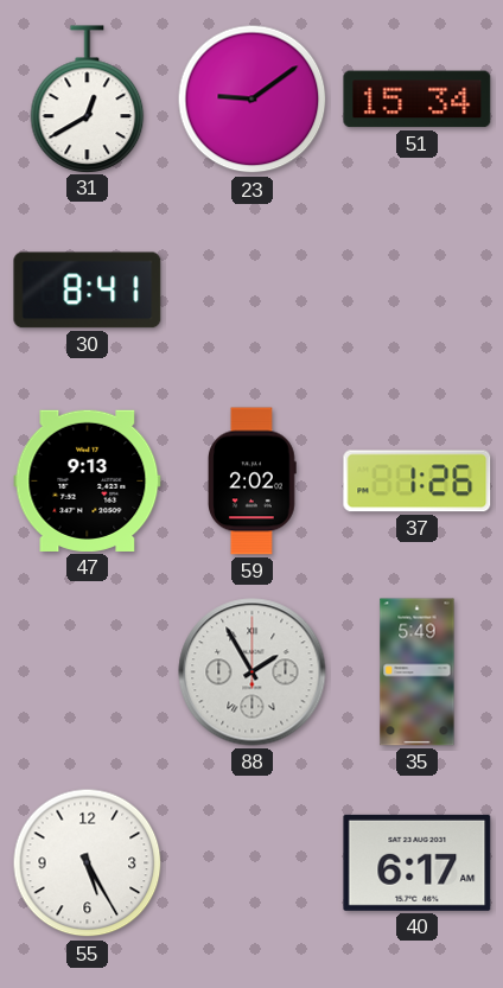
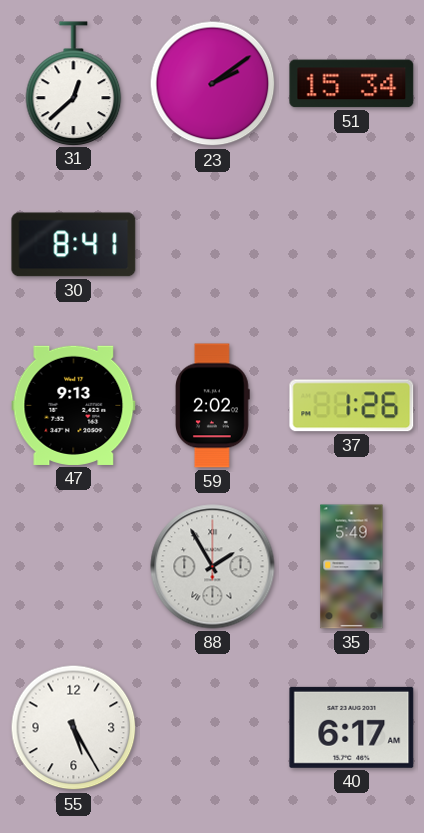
31: 12:40 -> 12:38 (74, 83)
23: 9:09 -> 2:09 (213, 84)
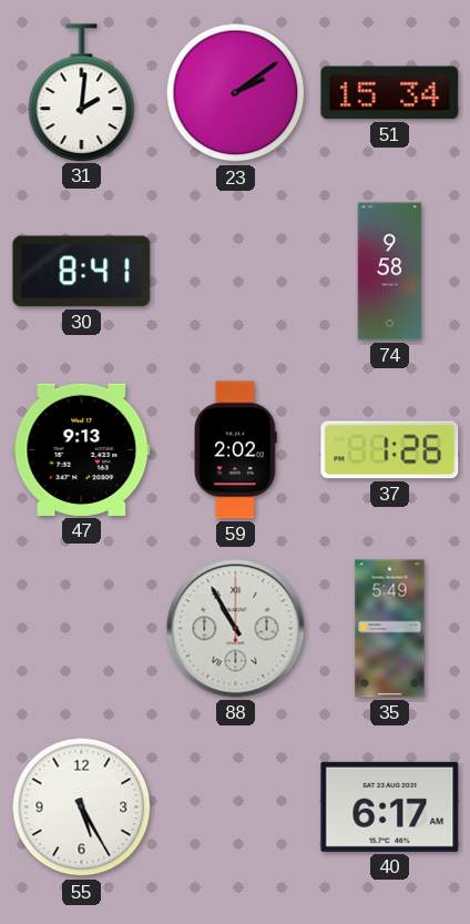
31: 12:38 -> 2:01 (82, 92)
74: none -> 9:58 (390, 272)
88: 1:55 -> 10:55 (236, 629)
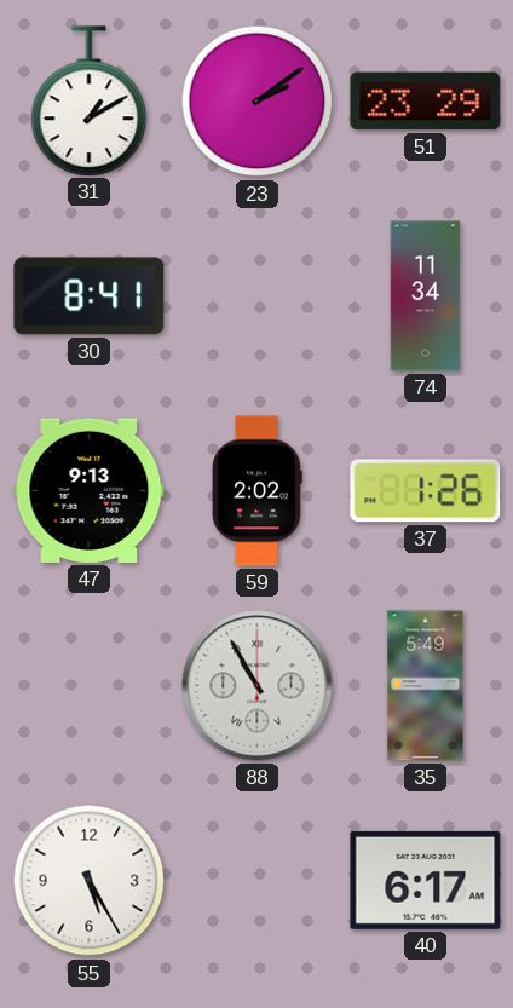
31: 2:01 -> 1:10 (90, 100)
51: 15:34 -> 23:29 (426, 102)
74: 9:58 -> 11:34 (426, 296)
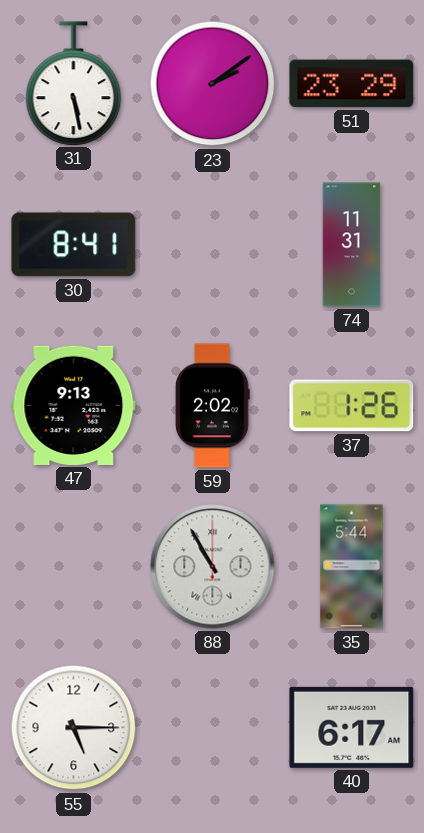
31: 1:10 -> 5:28 (74, 83)
74: 11:34 -> 11:31 (352, 245)
35: 5:49 -> 5:44 (352, 567)
55: 5:25 -> 5:15 (74, 728)
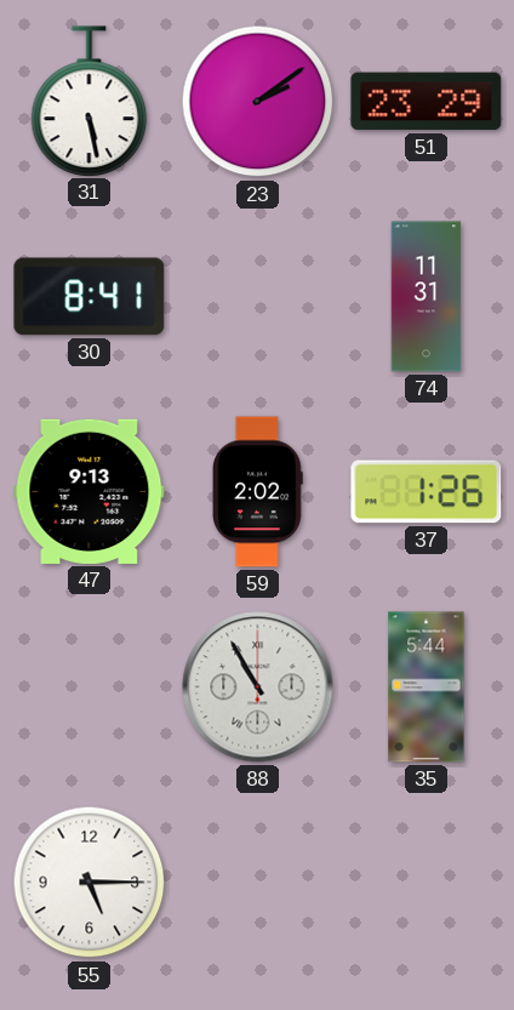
40: 6:17 -> none (352, 727)
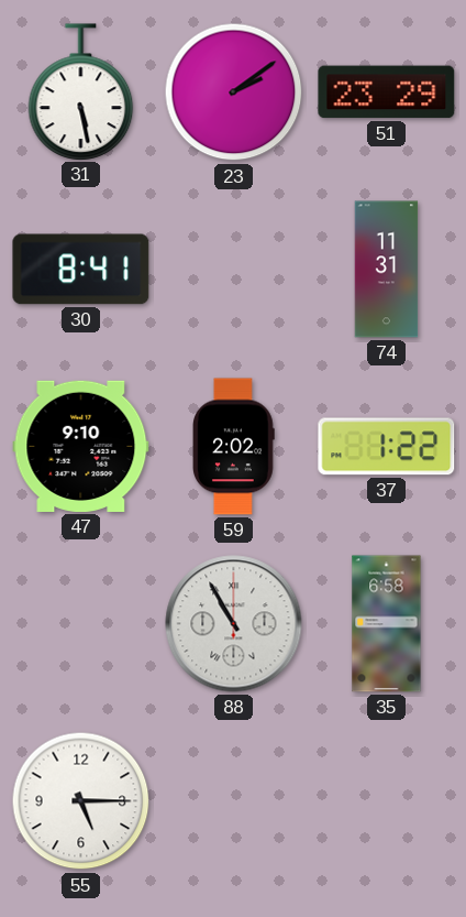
47: 9:13 -> 9:10 (81, 446)
37: 1:26 -> 1:22 (387, 447)
35: 5:44 -> 6:58 (387, 624)
